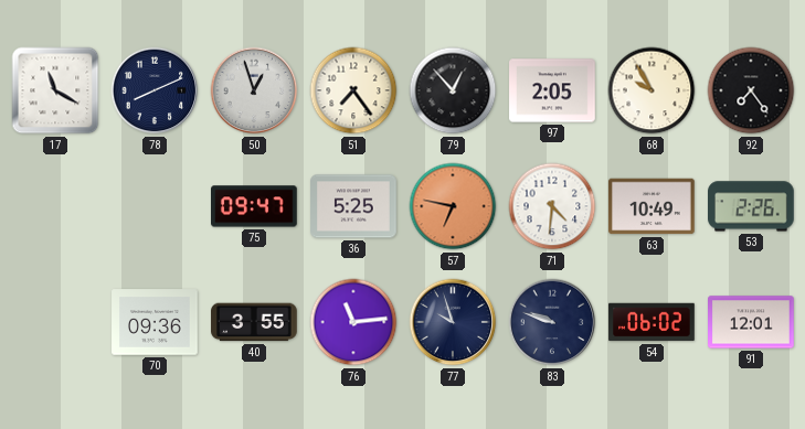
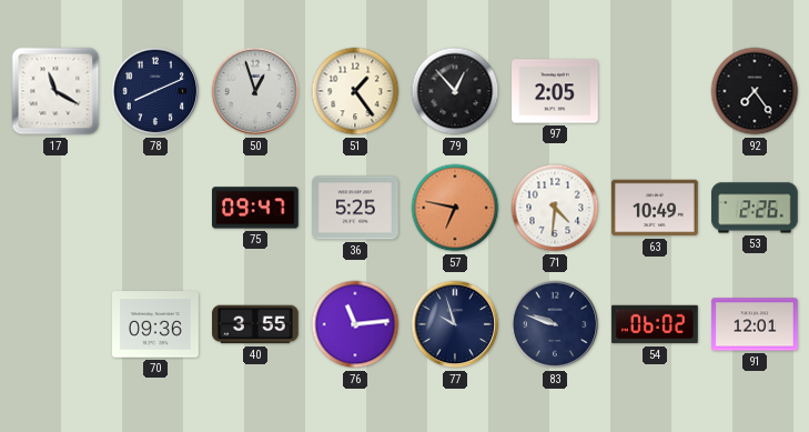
51: 7:24 -> 1:24 (355, 91)
68: 9:55 -> none (652, 90)
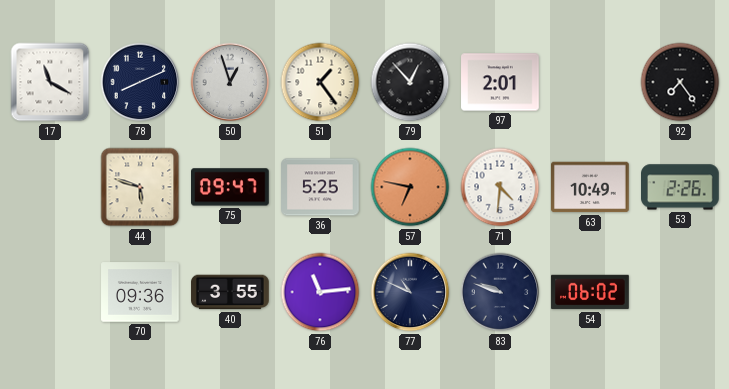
97: 2:05 -> 2:01 (500, 82)
44: none -> 5:48 (140, 187)
77: 9:57 -> 10:49 (410, 292)
91: 12:01 -> none (755, 324)
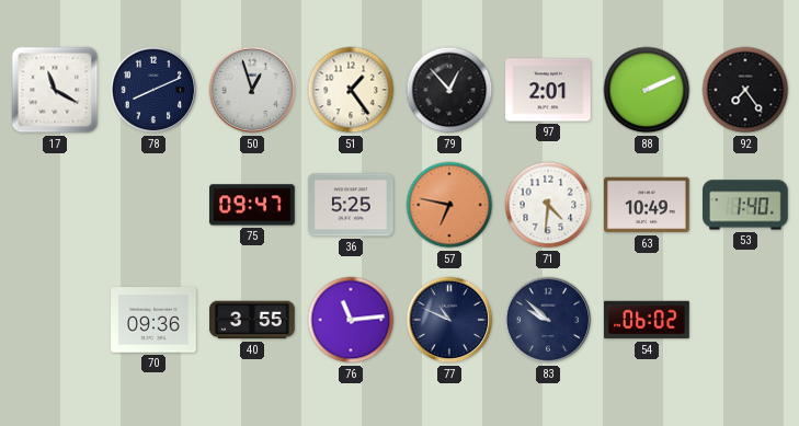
88: none -> 2:11 (647, 90)
44: 5:48 -> none (140, 187)
53: 2:26 -> 1:40 (746, 205)
83: 9:48 -> 9:52 (548, 320)
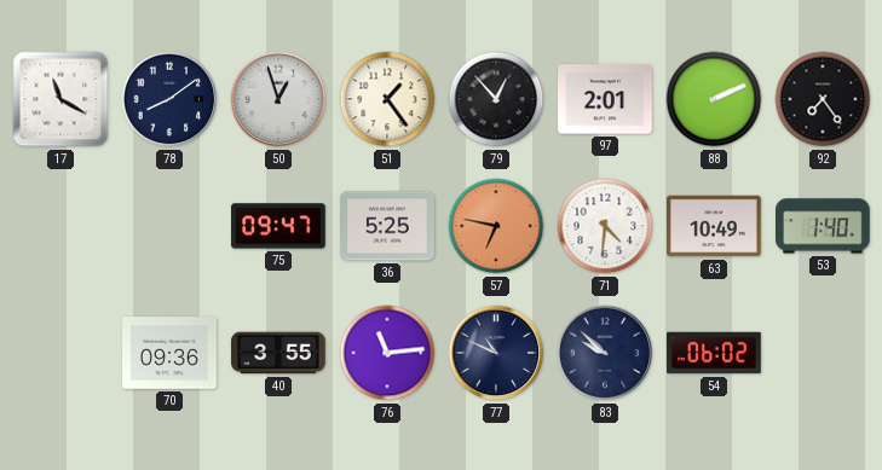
78: 8:11 -> 8:09 (169, 99)
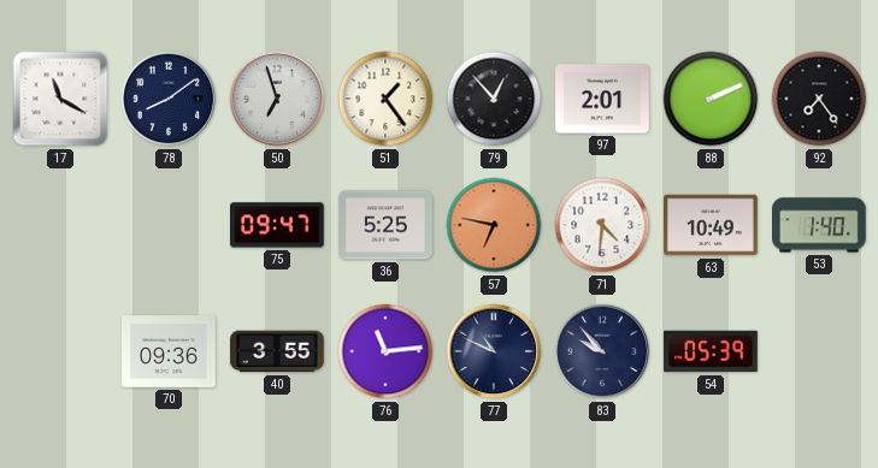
50: 12:57 -> 6:57 (277, 99)
83: 9:52 -> 9:53 (602, 351)
54: 06:02 -> 05:39 (711, 351)
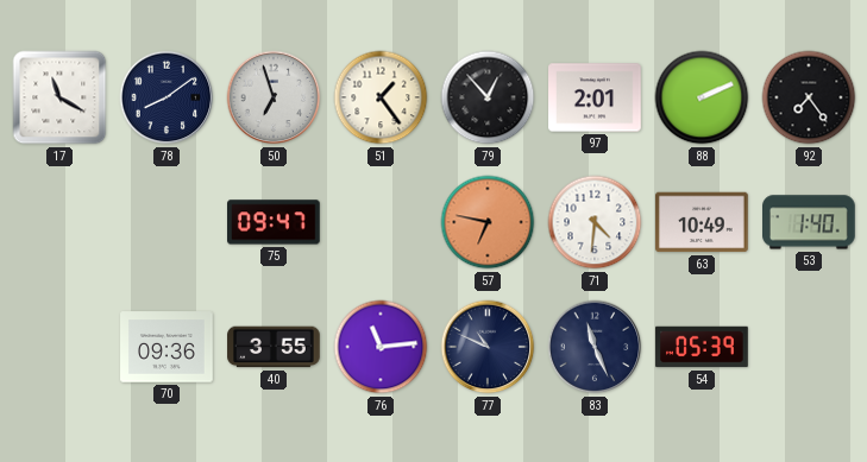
36: 5:25 -> none (385, 225)
83: 9:53 -> 11:26 (595, 347)
